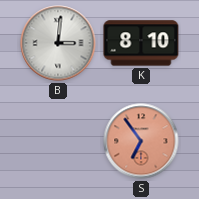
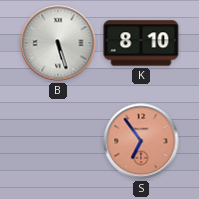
B: 3:01 -> 5:27 (58, 43)
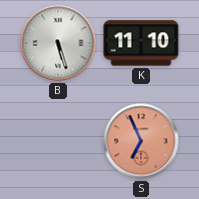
K: 8:10 -> 11:10 (141, 43)
S: 6:54 -> 6:56 (141, 141)
